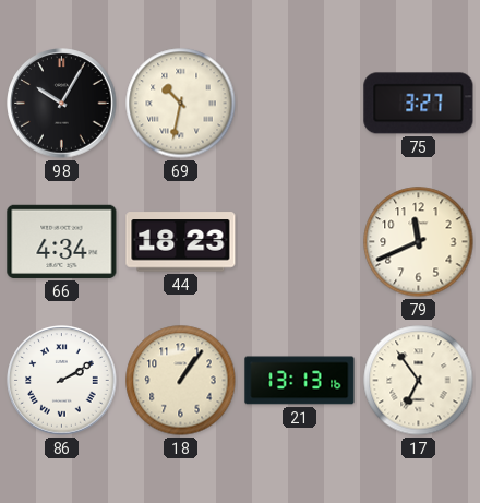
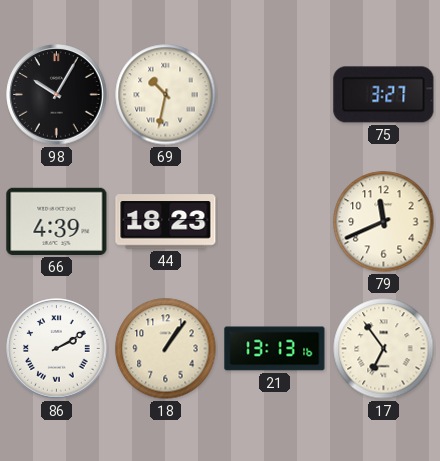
66: 4:34 -> 4:39 (57, 221)
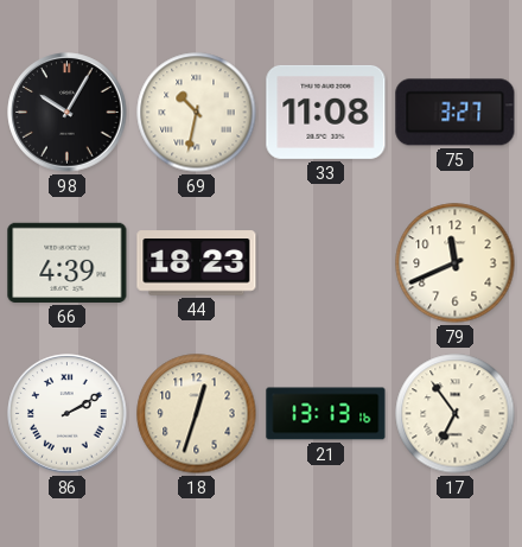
33: none -> 11:08 (326, 112)
18: 1:06 -> 12:33 (197, 414)
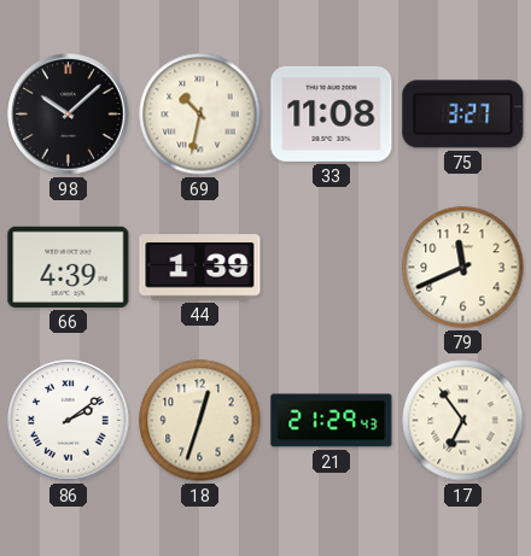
98: 10:05 -> 10:08 (69, 115)
44: 18:23 -> 1:39 (200, 268)
86: 2:10 -> 2:09 (69, 421)
21: 13:13 -> 21:29 (332, 421)
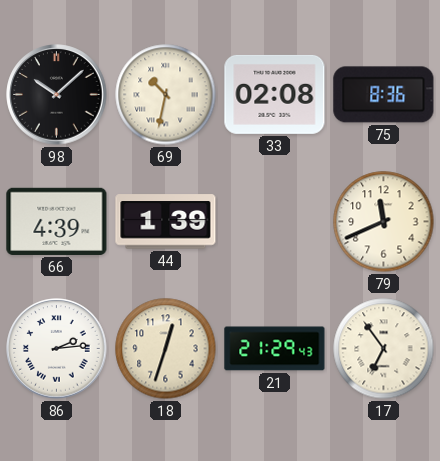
33: 11:08 -> 02:08 (275, 94)
75: 3:27 -> 8:36 (384, 95)
86: 2:09 -> 2:14 (57, 349)
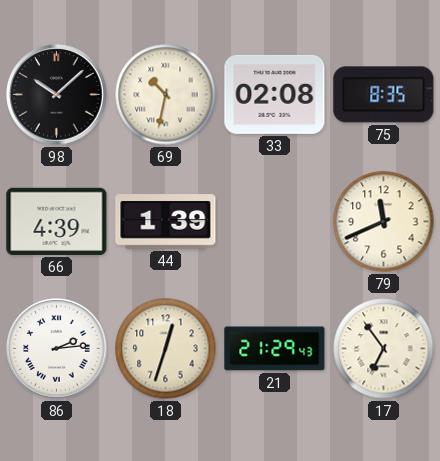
75: 8:36 -> 8:35 (384, 95)
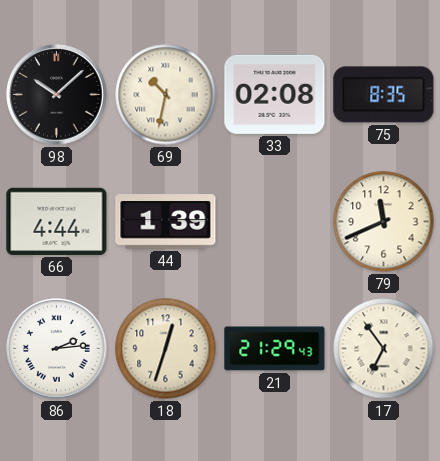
66: 4:39 -> 4:44 (57, 221)
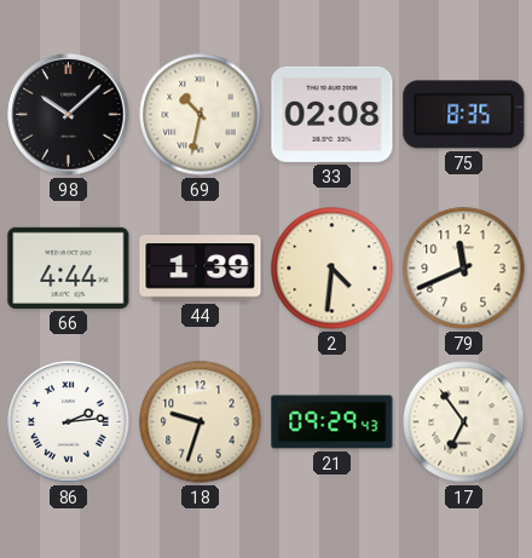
2: none -> 4:31 (332, 269)
18: 12:33 -> 9:33 (201, 422)
21: 21:29 -> 09:29 (332, 422)
